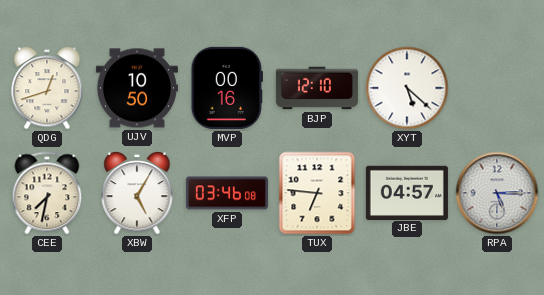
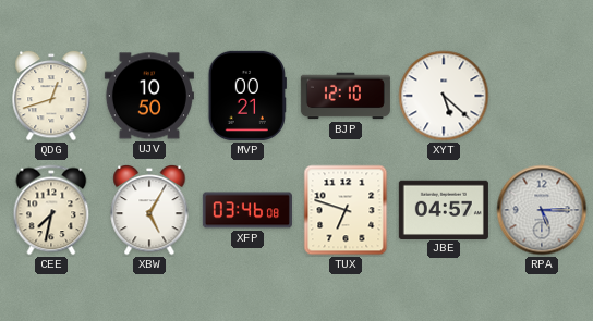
MVP: 00:16 -> 00:21 (247, 96)
TUX: 6:46 -> 6:48 (346, 210)
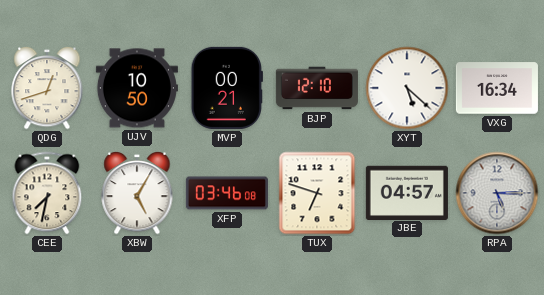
VXG: none -> 16:34 (497, 88)
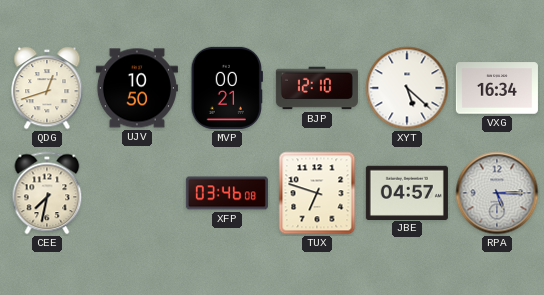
XBW: 5:05 -> none (137, 193)
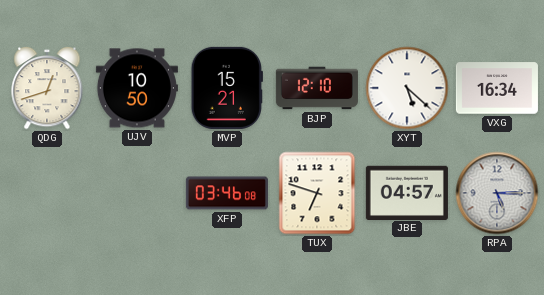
MVP: 00:21 -> 15:21 (227, 88)
CEE: 7:32 -> none (47, 193)
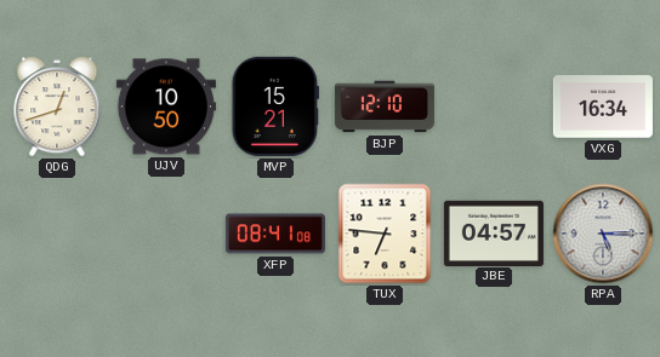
XYT: 5:22 -> none (407, 88)
XFP: 03:46 -> 08:41 (275, 234)
TUX: 6:48 -> 6:46 (385, 234)
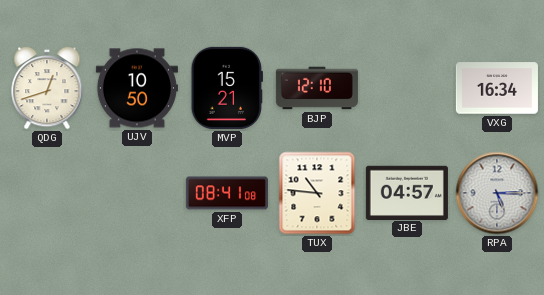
TUX: 6:46 -> 10:46 (317, 193)
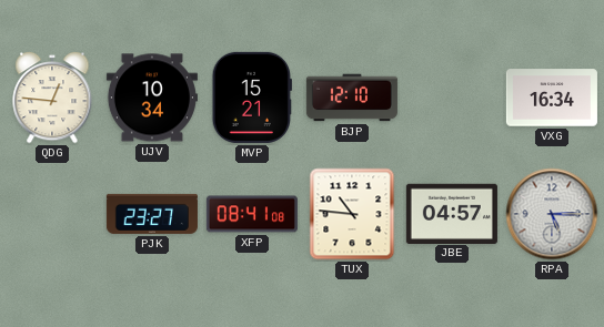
QDG: 12:42 -> 12:46 (52, 98)
UJV: 10:50 -> 10:34 (152, 98)
PJK: none -> 23:27 (152, 214)
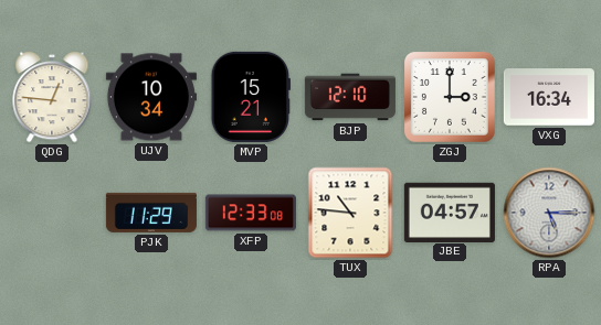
ZGJ: none -> 3:00 (451, 98)
PJK: 23:27 -> 11:29 (151, 213)
XFP: 08:41 -> 12:33 (251, 213)
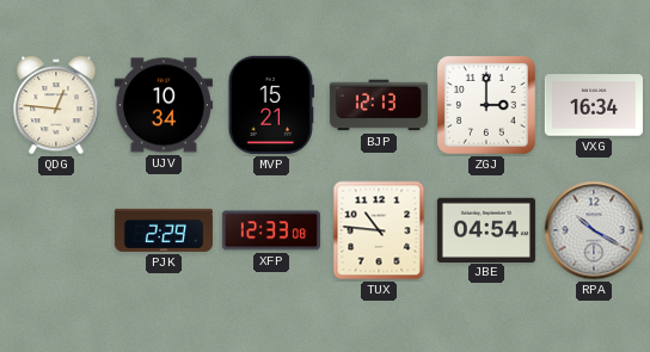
BJP: 12:10 -> 12:13 (379, 105)
PJK: 11:29 -> 2:29 (164, 230)
JBE: 04:57 -> 04:54 (486, 229)
RPA: 5:15 -> 10:20 (594, 230)
